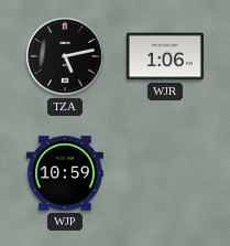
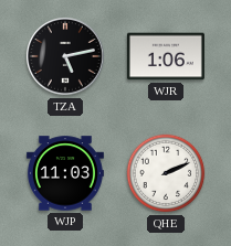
WJP: 10:59 -> 11:03 (65, 173)
QHE: none -> 2:11 (166, 173)
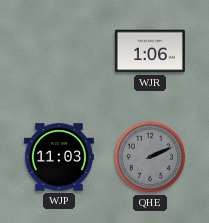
TZA: 5:13 -> none (65, 56)
QHE dial: white -> grey (150, 157)
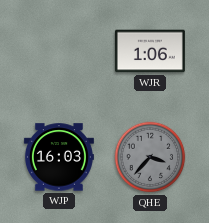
WJP: 11:03 -> 16:03 (59, 157)
QHE: 2:11 -> 3:37 (150, 157)
